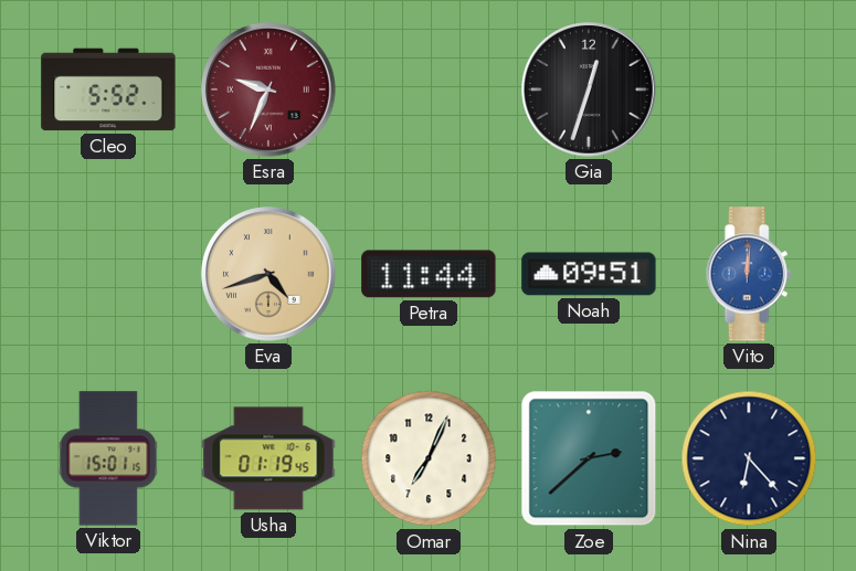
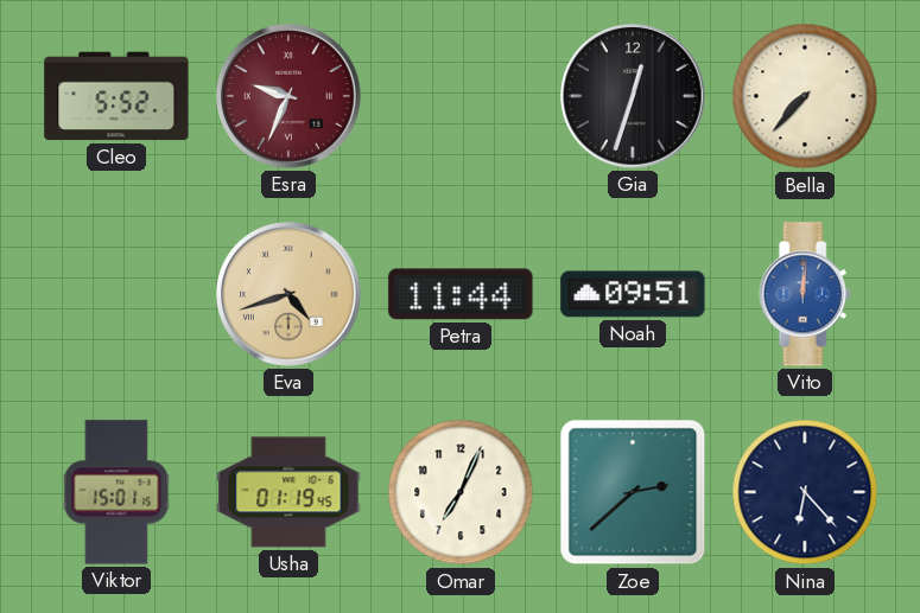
Bella: none -> 7:37 (805, 96)
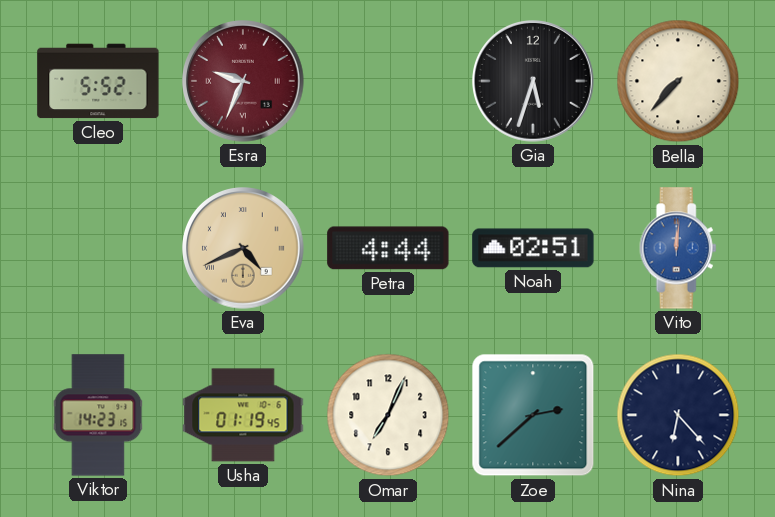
Gia: 12:33 -> 5:33 (533, 81)
Eva: 4:42 -> 4:41 (243, 248)
Petra: 11:44 -> 4:44 (388, 248)
Noah: 09:51 -> 02:51 (533, 248)
Viktor: 15:01 -> 14:23 (98, 415)
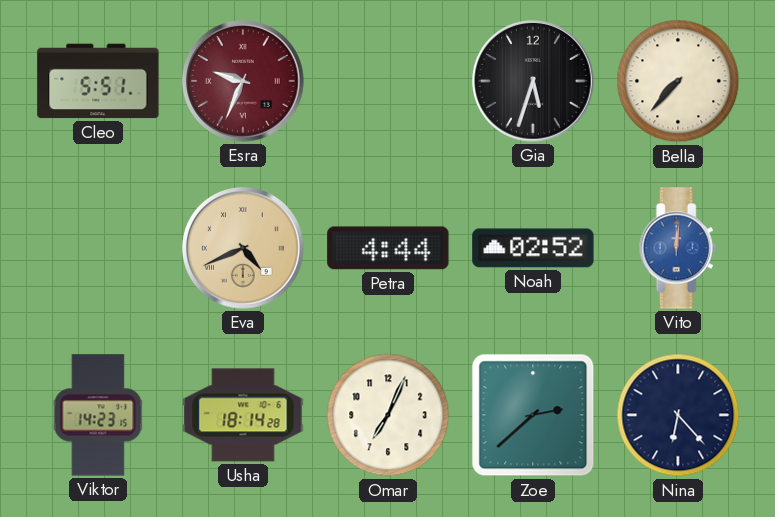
Cleo: 5:52 -> 5:51 (98, 81)
Noah: 02:51 -> 02:52 (533, 248)
Usha: 01:19 -> 18:14 (243, 415)
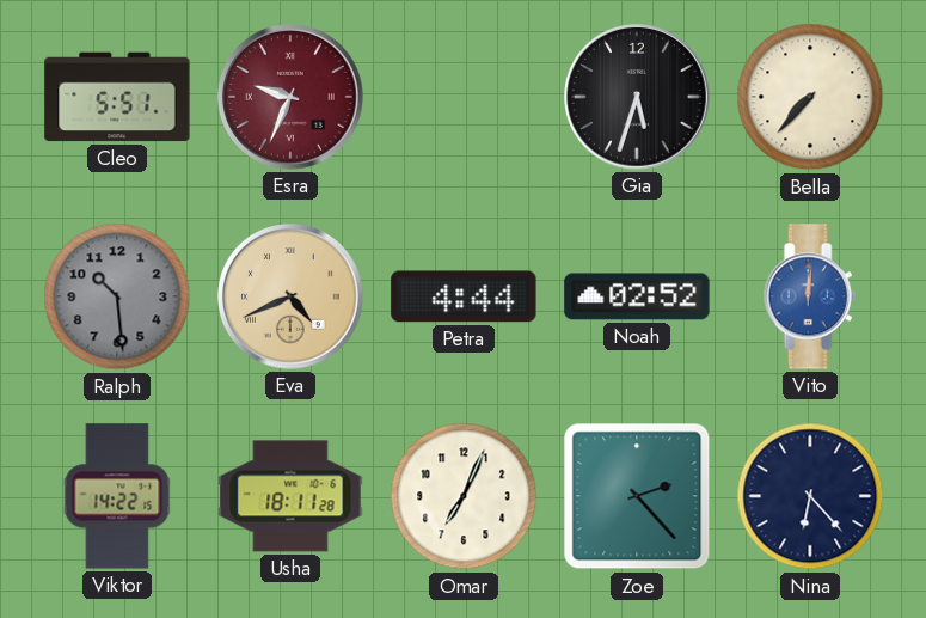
Ralph: none -> 10:29 (117, 296)
Viktor: 14:23 -> 14:22 (117, 496)
Usha: 18:14 -> 18:11 (290, 496)
Zoe: 2:38 -> 2:23 (637, 496)
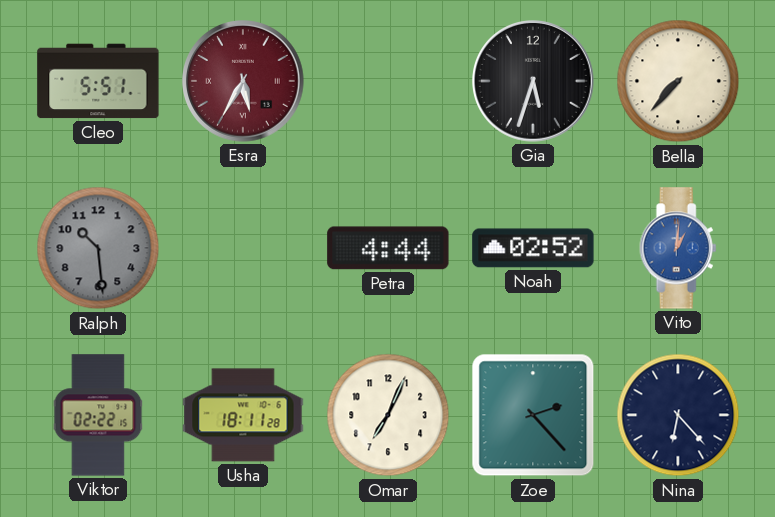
Esra: 9:34 -> 5:35 (243, 81)
Eva: 4:41 -> none (290, 296)
Vito: 12:01 -> 1:01 (678, 248)
Viktor: 14:22 -> 02:22 (98, 415)
